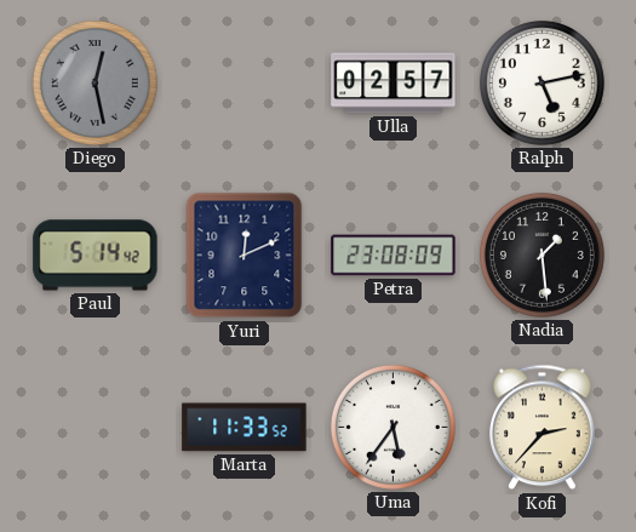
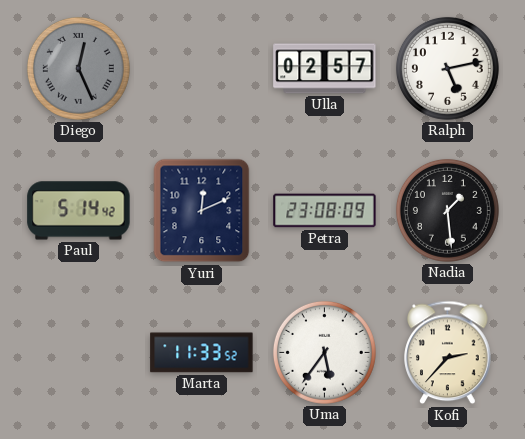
Diego: 12:28 -> 12:26 (78, 68)
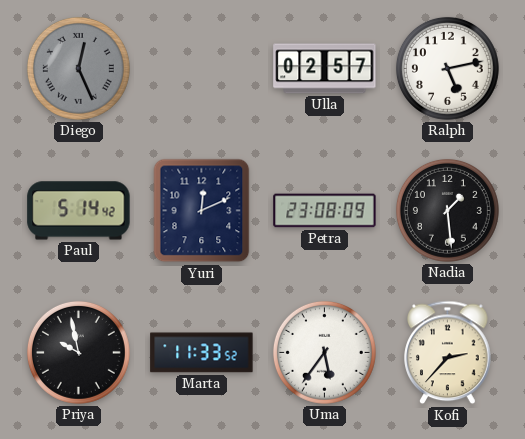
Priya: none -> 9:58 (78, 352)
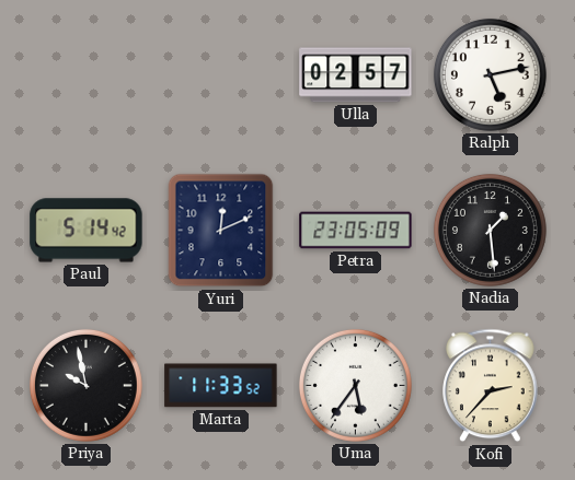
Diego: 12:26 -> none (78, 68)
Petra: 23:08 -> 23:05 (356, 231)
